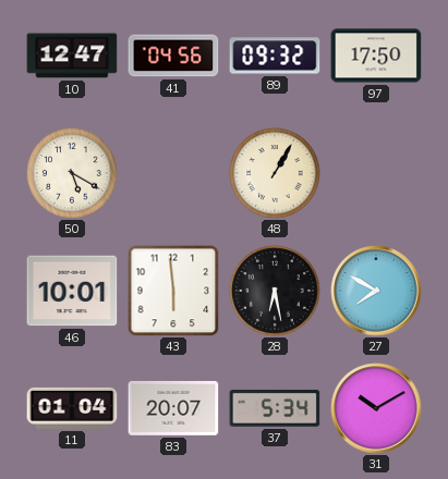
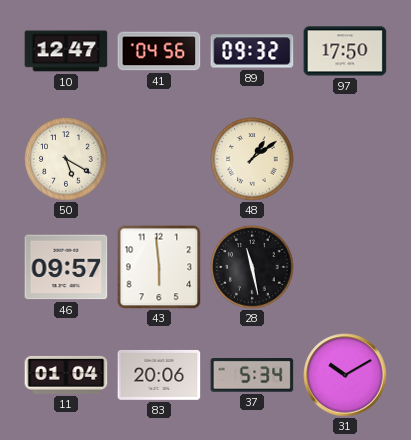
48: 1:05 -> 1:09 (252, 159)
46: 10:01 -> 09:57 (66, 267)
28: 6:28 -> 11:28 (252, 267)
27: 7:50 -> none (376, 291)
83: 20:07 -> 20:06 (159, 375)
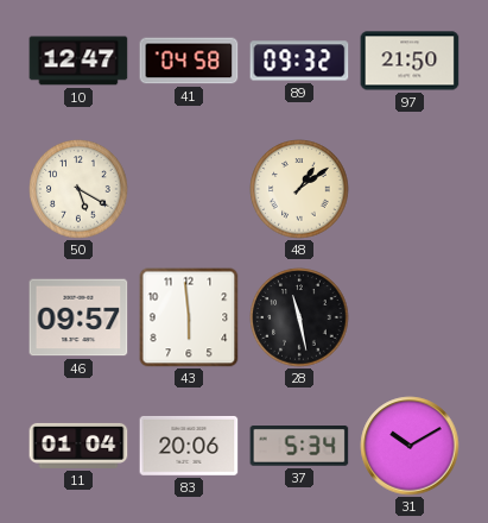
41: 04:56 -> 04:58 (189, 61)
97: 17:50 -> 21:50 (410, 61)
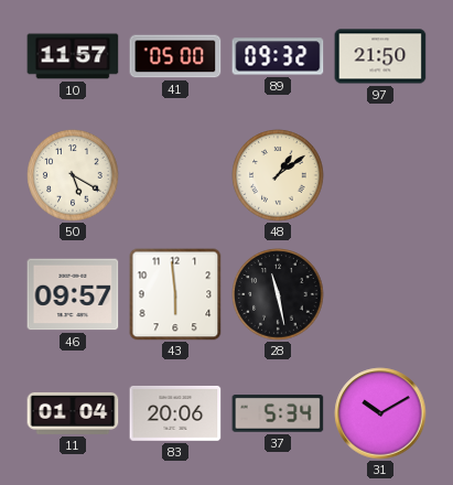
10: 12:47 -> 11:57 (73, 56)
41: 04:58 -> 05:00 (175, 56)
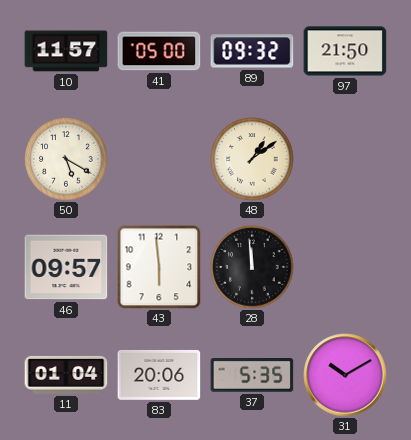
28: 11:28 -> 11:59 (252, 267)
37: 5:34 -> 5:35 (252, 375)
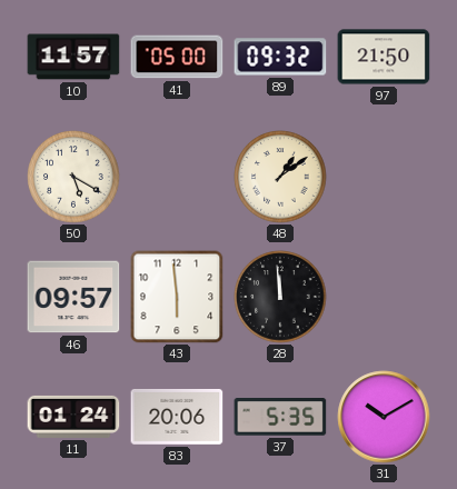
11: 01:04 -> 01:24 (73, 417)
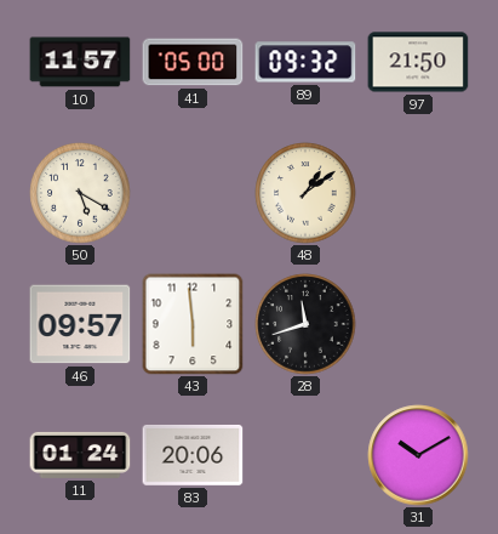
28: 11:59 -> 11:42 (305, 324)
37: 5:35 -> none (280, 417)
